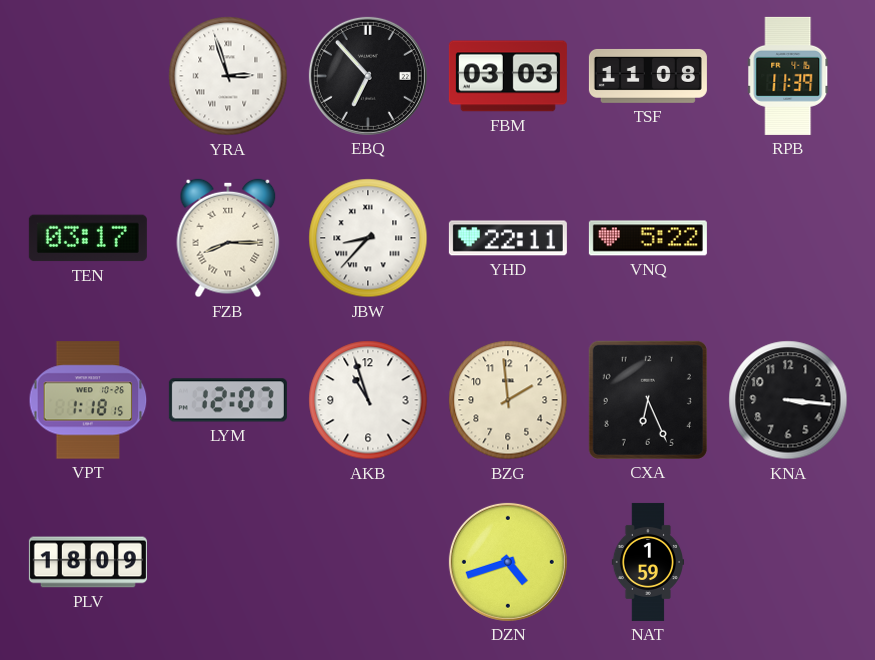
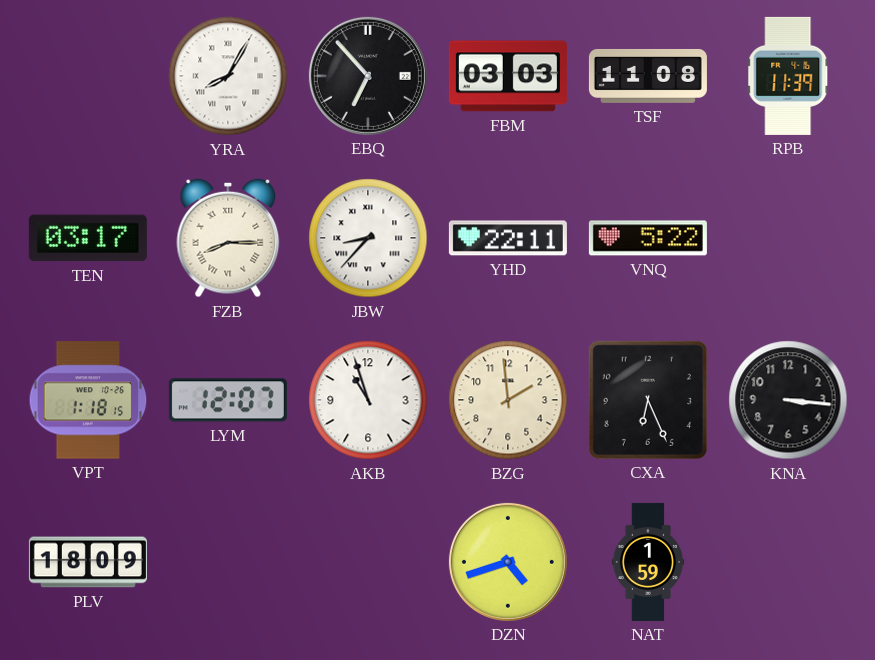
YRA: 2:57 -> 8:05 (228, 76)
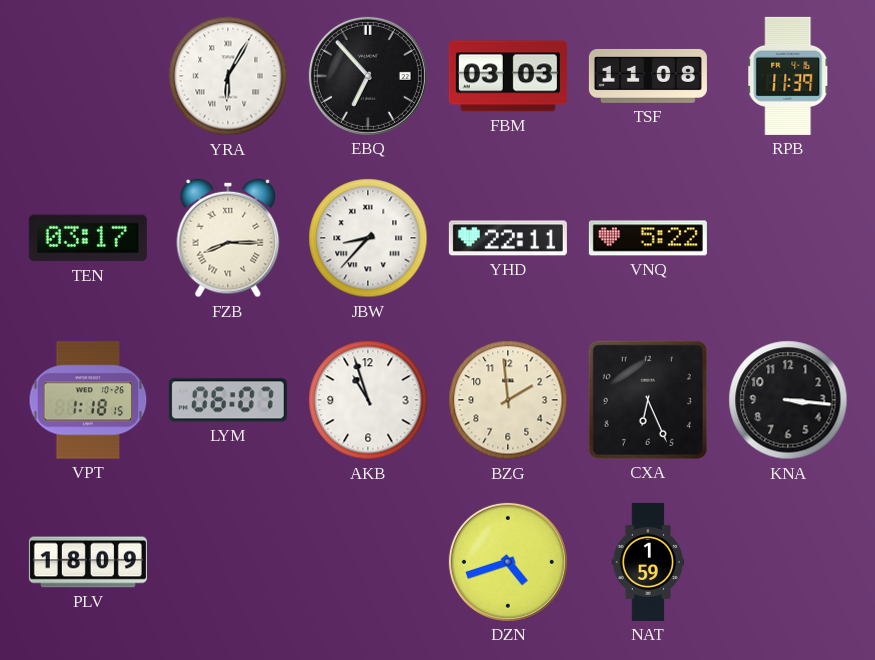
YRA: 8:05 -> 6:05 (228, 76)
LYM: 12:07 -> 06:07 (228, 400)
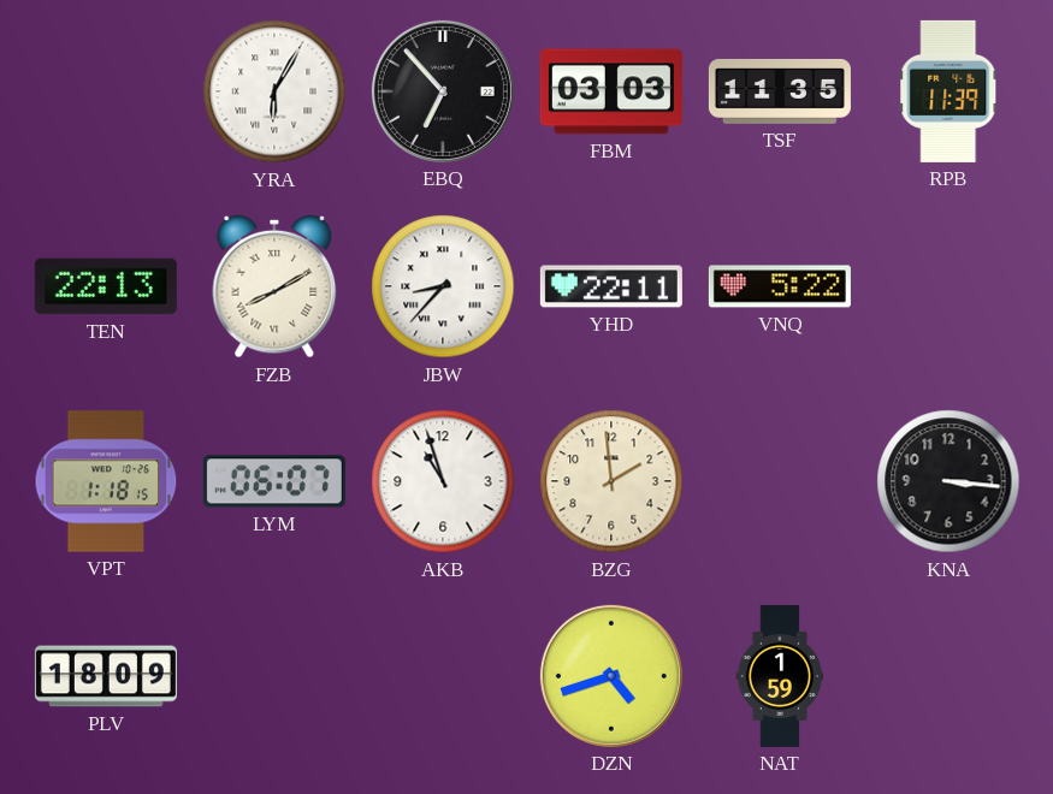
TSF: 11:08 -> 11:35 (780, 91)
TEN: 03:17 -> 22:13 (106, 286)
FZB: 8:15 -> 8:10 (274, 286)
CXA: 6:26 -> none (648, 400)
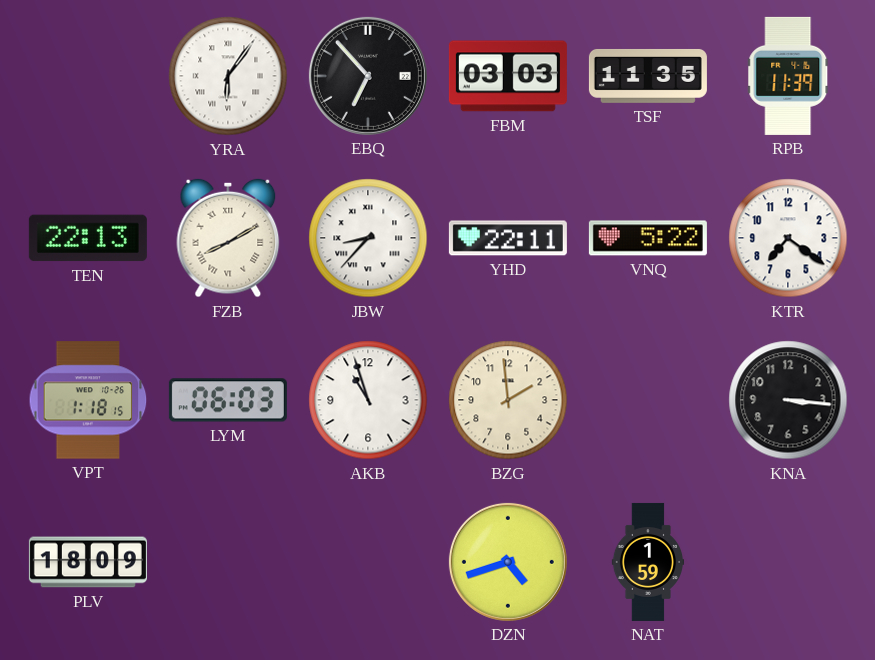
YRA: 6:05 -> 6:06 (228, 76)
KTR: none -> 7:21 (788, 238)
LYM: 06:07 -> 06:03 (228, 400)
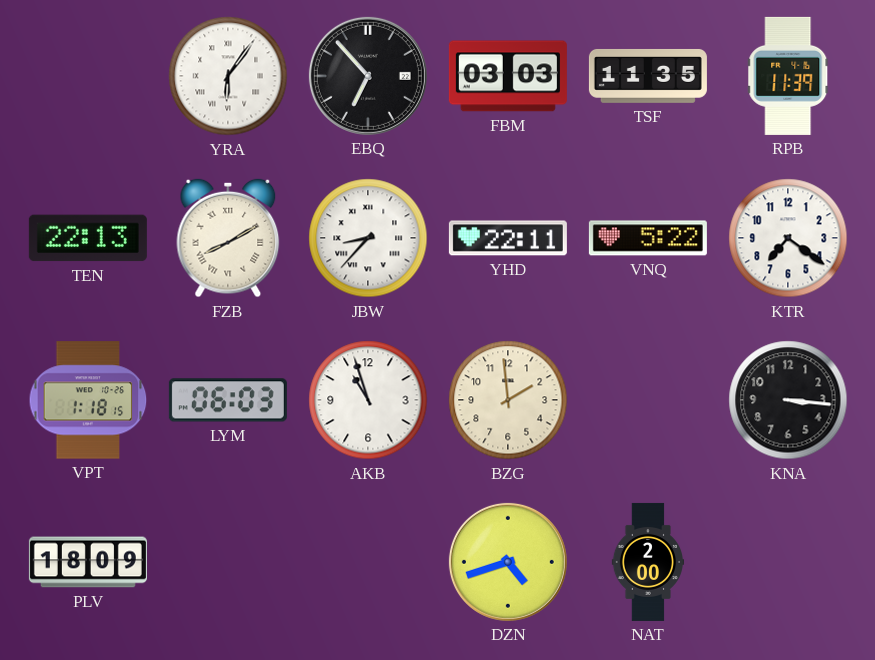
NAT: 1:59 -> 2:00 (647, 562)
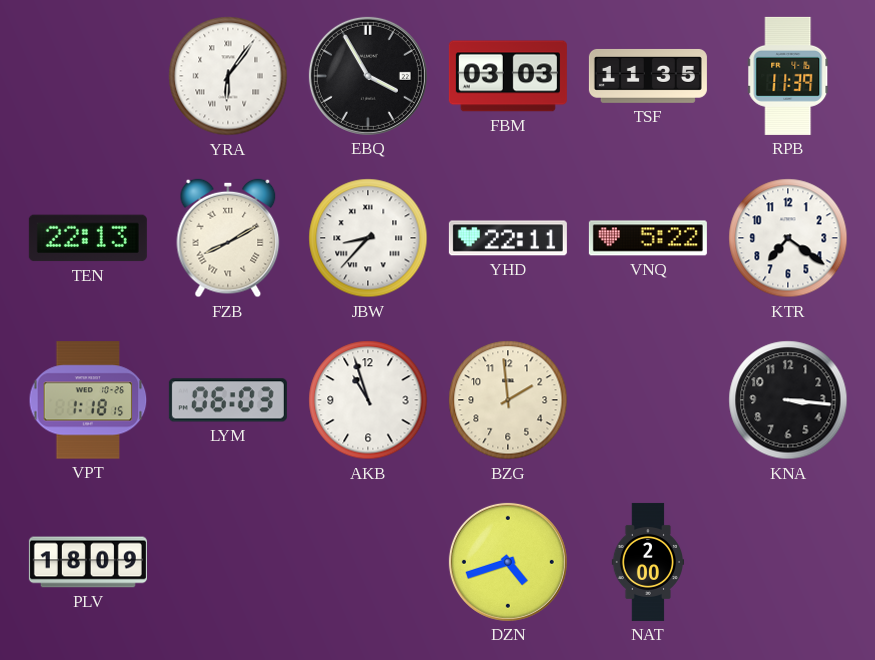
EBQ: 6:53 -> 3:55 (368, 76)
